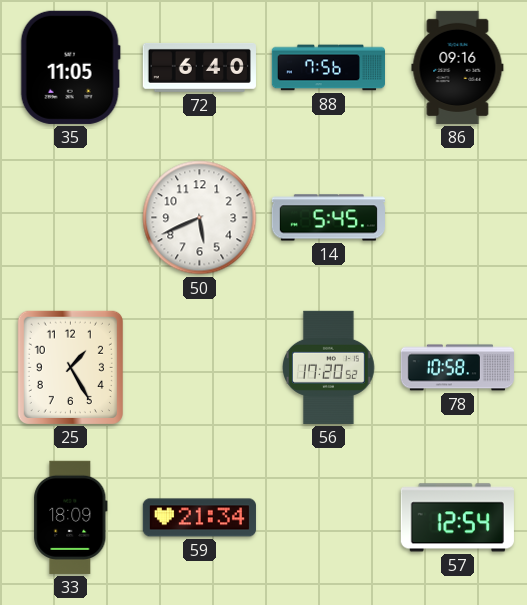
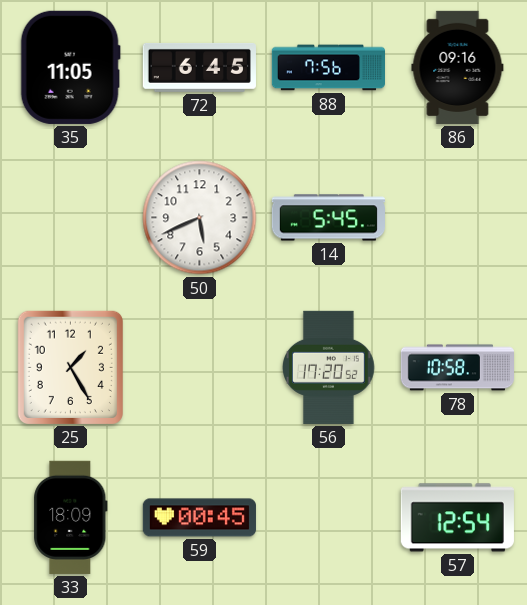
72: 6:40 -> 6:45 (199, 67)
59: 21:34 -> 00:45 (199, 518)
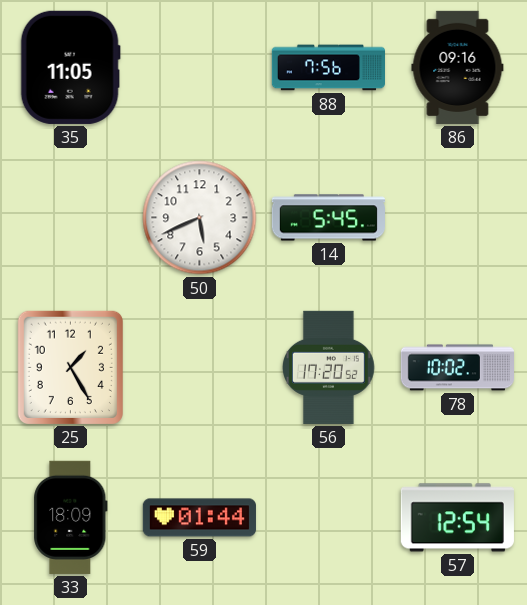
72: 6:45 -> none (199, 67)
78: 10:58 -> 10:02 (457, 368)
59: 00:45 -> 01:44 (199, 518)
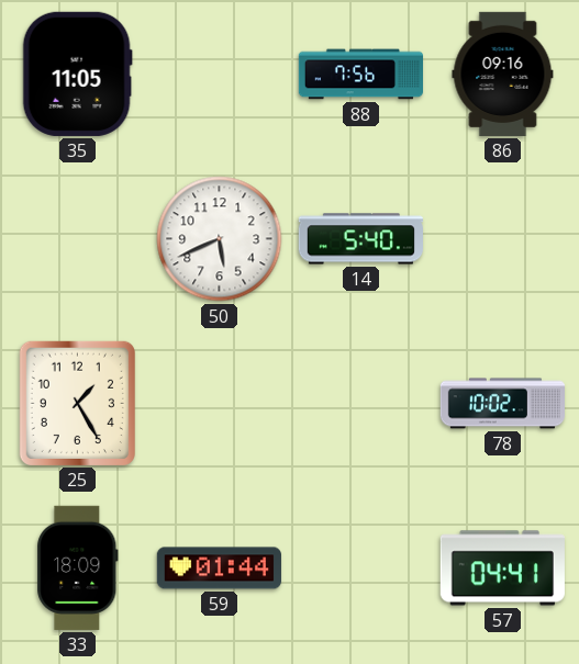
14: 5:45 -> 5:40 (360, 239)
56: 17:20 -> none (329, 367)
57: 12:54 -> 04:41 (502, 569)
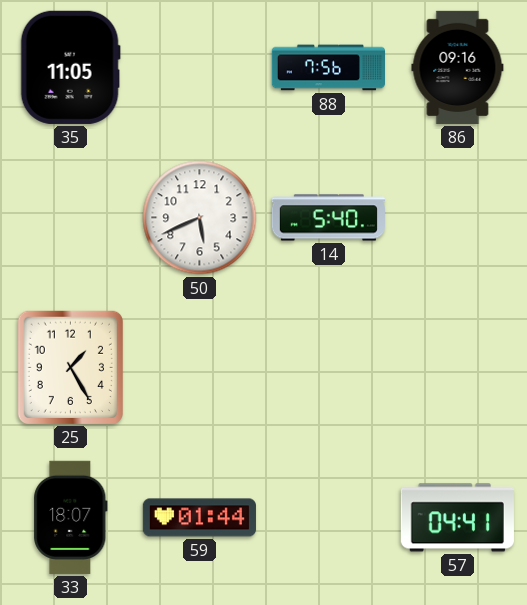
78: 10:02 -> none (502, 404)
33: 18:09 -> 18:07 (71, 517)
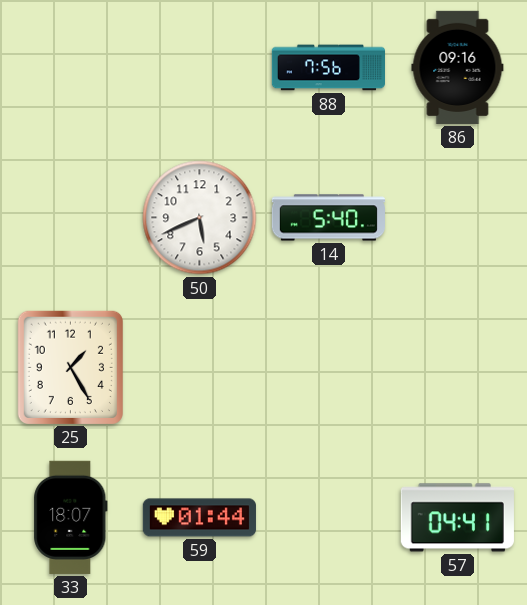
35: 11:05 -> none (70, 67)
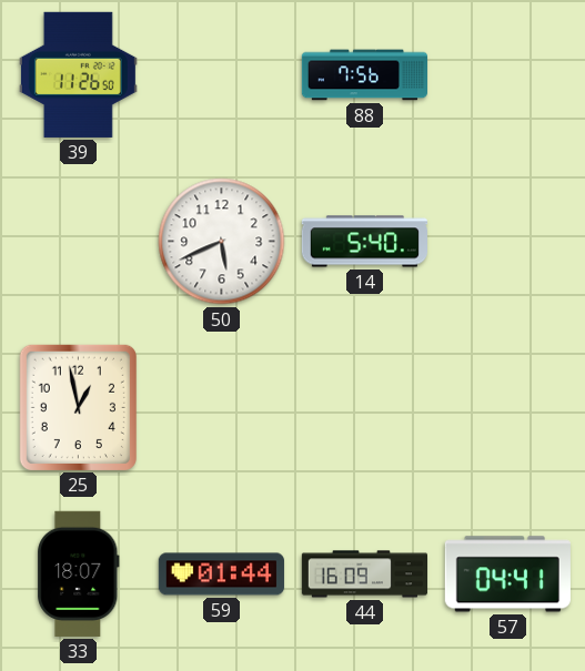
39: none -> 11:26 (78, 74)
86: 09:16 -> none (458, 67)
25: 1:25 -> 12:58 (78, 407)
44: none -> 16:09 (364, 575)
